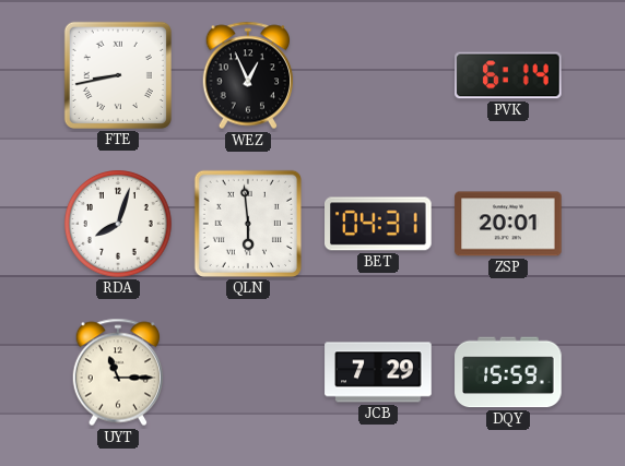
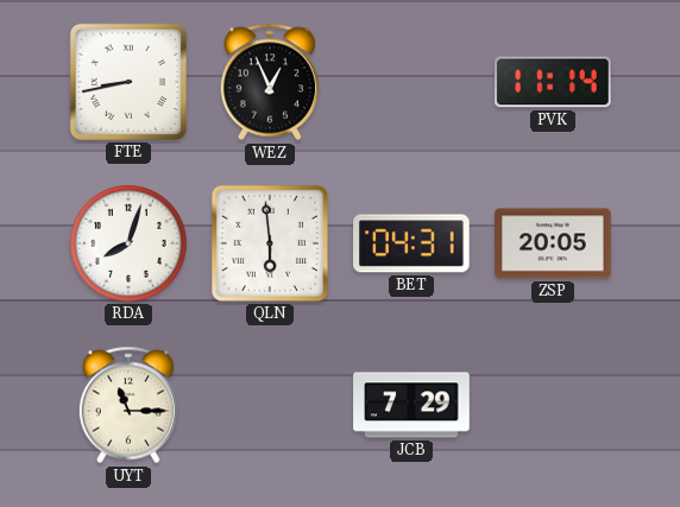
PVK: 6:14 -> 11:14 (553, 82)
ZSP: 20:01 -> 20:05 (553, 243)
DQY: 15:59 -> none (508, 372)
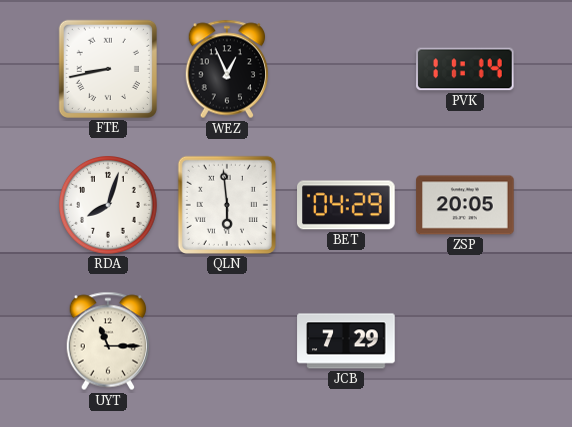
BET: 04:31 -> 04:29 (346, 205)
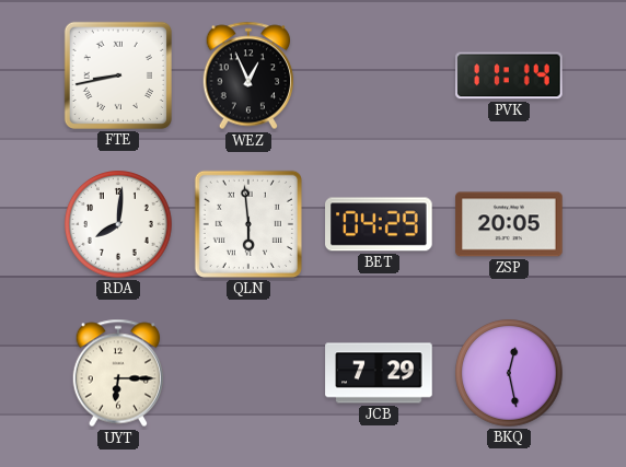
RDA: 8:03 -> 8:01 (118, 224)
UYT: 11:15 -> 6:15 (117, 373)
BKQ: none -> 12:28 (509, 373)
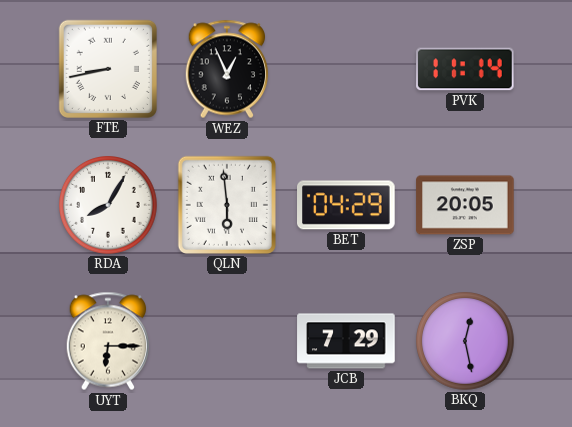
RDA: 8:01 -> 8:05 (108, 205)
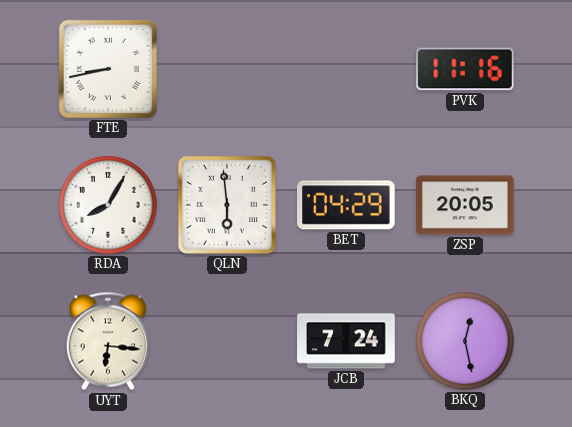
WEZ: 12:56 -> none (226, 69)
PVK: 11:14 -> 11:16 (465, 69)
UYT: 6:15 -> 6:16 (107, 341)
JCB: 7:29 -> 7:24 (346, 341)
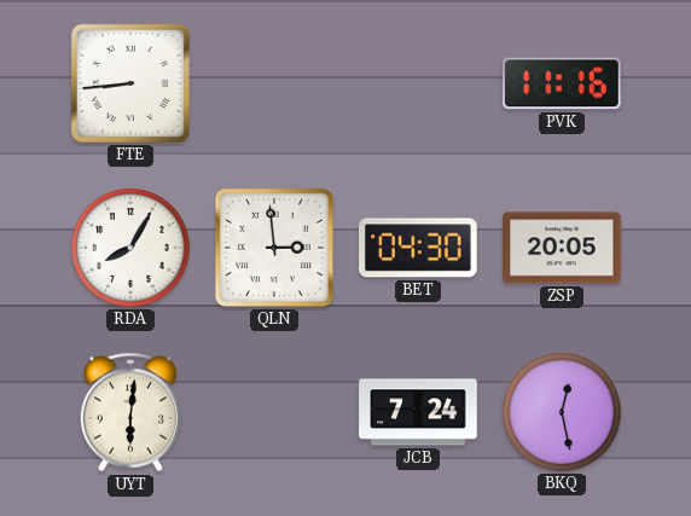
FTE: 8:43 -> 8:44 (130, 83)
QLN: 5:59 -> 2:59 (274, 248)
BET: 04:29 -> 04:30 (418, 248)
UYT: 6:16 -> 6:01 (129, 412)
